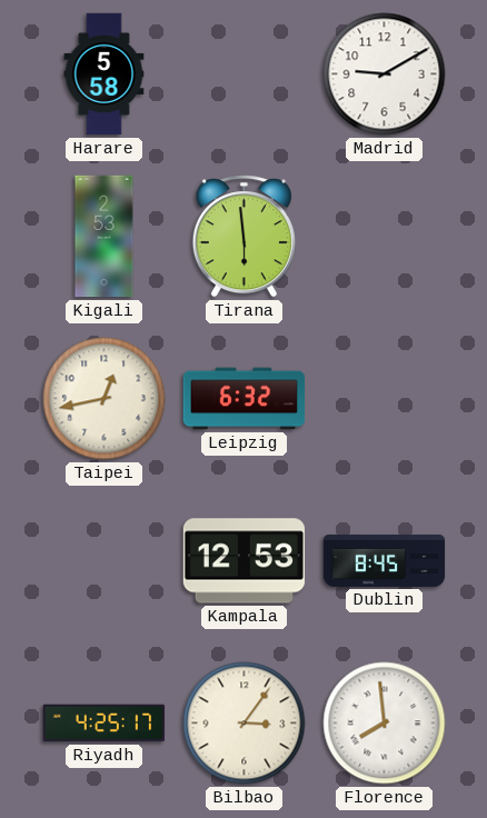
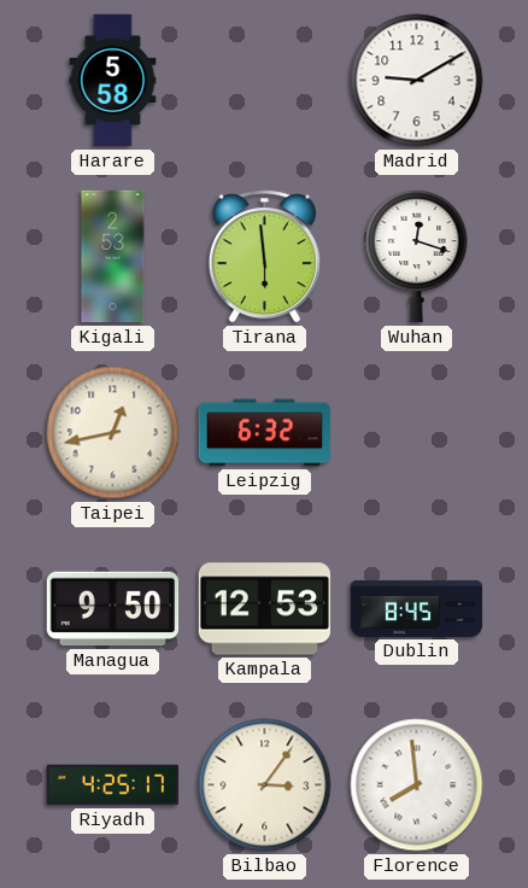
Wuhan: none -> 12:18 (417, 256)
Managua: none -> 9:50 (113, 609)
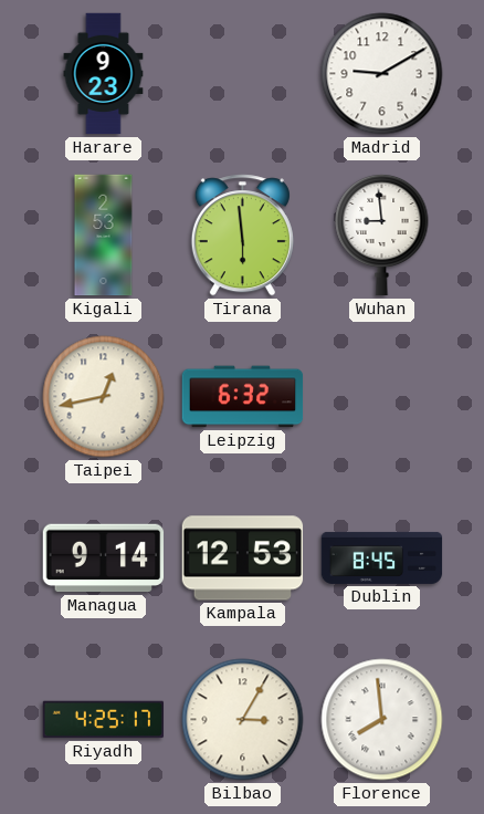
Harare: 5:58 -> 9:23 (104, 74)
Wuhan: 12:18 -> 8:59 (382, 234)
Managua: 9:50 -> 9:14 (104, 559)
Bilbao: 3:06 -> 3:05 (243, 720)
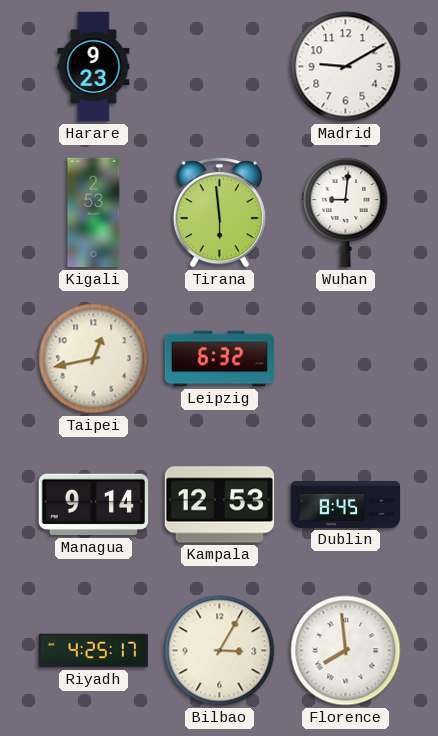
Wuhan: 8:59 -> 9:01 (346, 212)
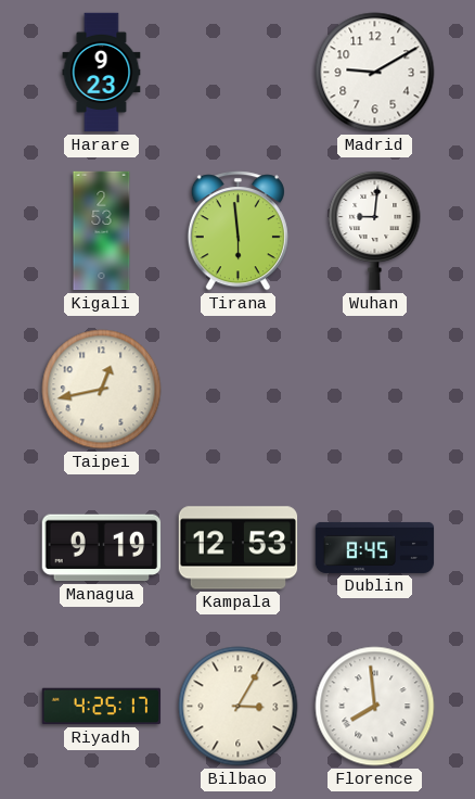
Leipzig: 6:32 -> none (220, 359)
Managua: 9:14 -> 9:19 (102, 548)
